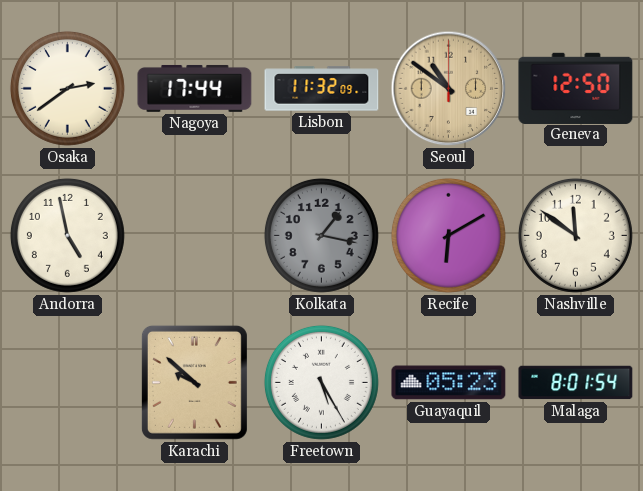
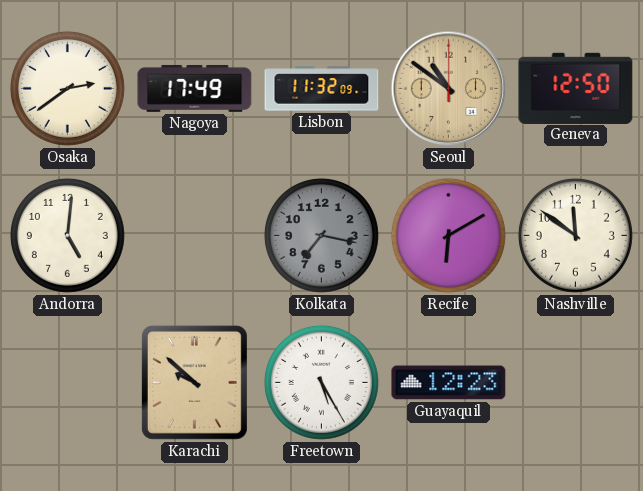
Nagoya: 17:44 -> 17:49 (195, 88)
Andorra: 4:58 -> 5:01 (67, 235)
Kolkata: 1:17 -> 7:17 (321, 235)
Guayaquil: 05:23 -> 12:23 (449, 383)
Malaga: 8:01 -> none (576, 383)
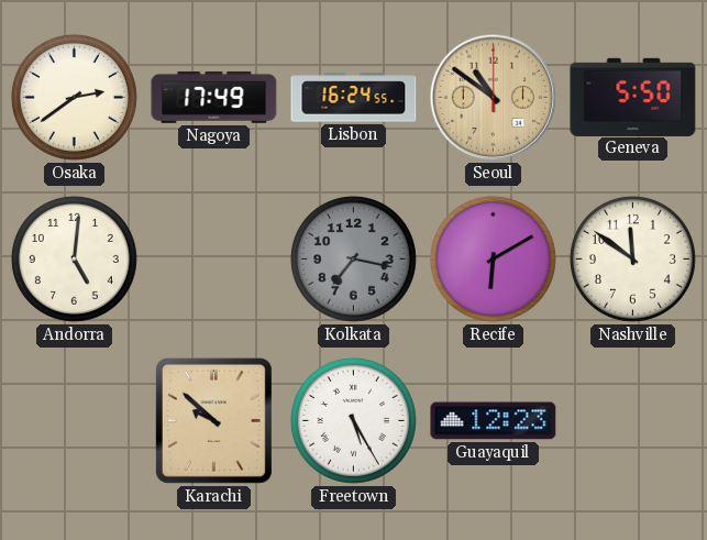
Lisbon: 11:32 -> 16:24 (354, 98)
Geneva: 12:50 -> 5:50 (633, 97)
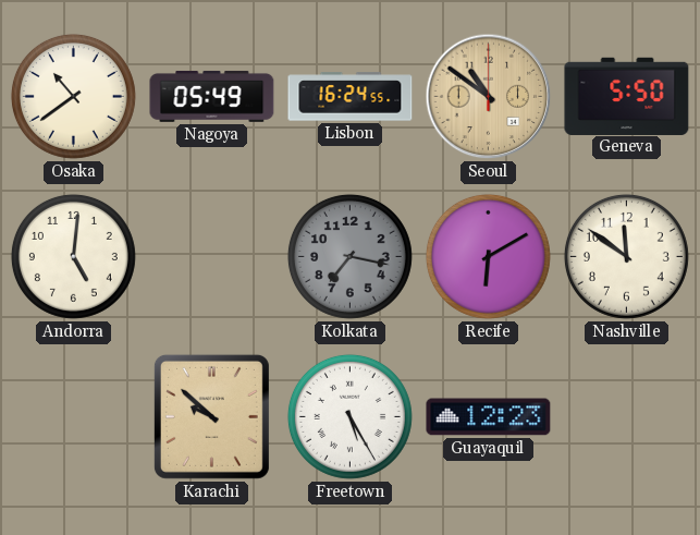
Osaka: 2:39 -> 10:39 (73, 96)
Nagoya: 17:49 -> 05:49 (212, 96)
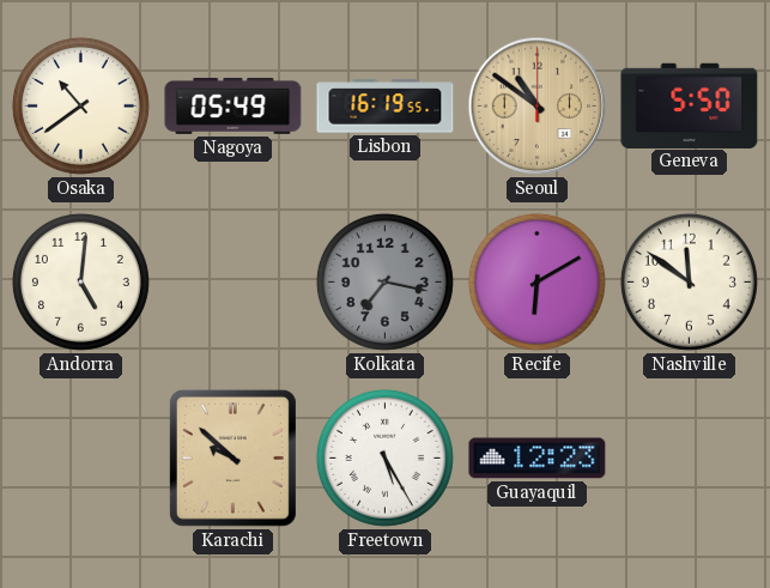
Lisbon: 16:24 -> 16:19 (386, 107)
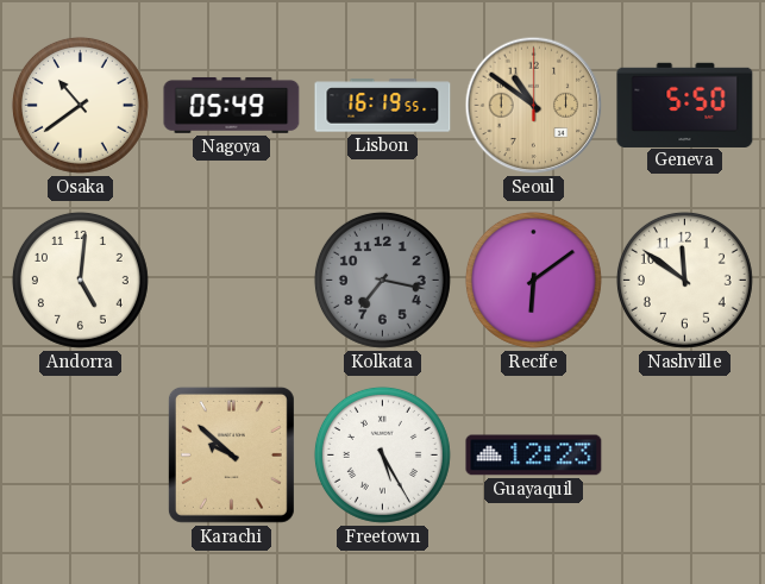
Recife: 6:10 -> 6:09 (533, 280)
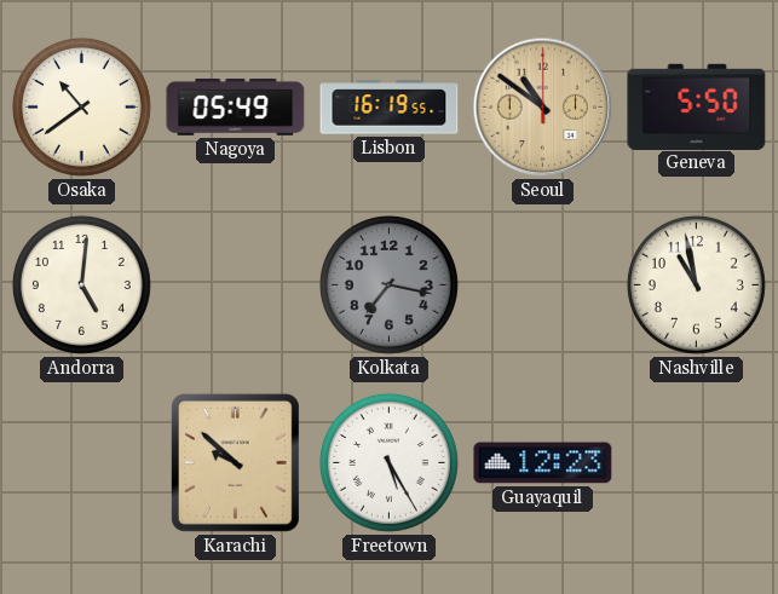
Recife: 6:09 -> none (533, 280)
Nashville: 11:51 -> 10:58 (696, 284)
